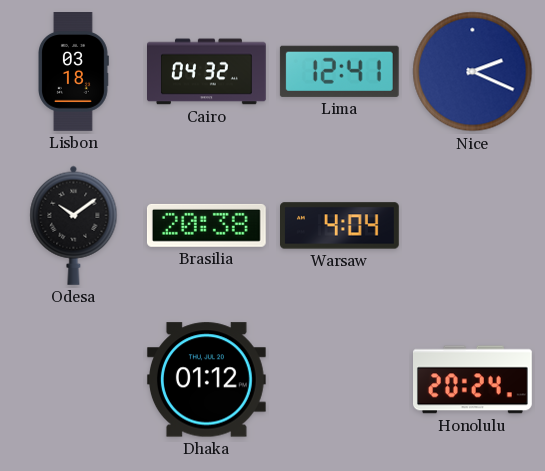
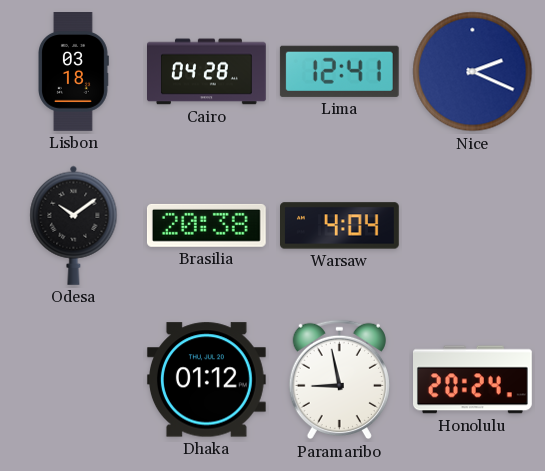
Cairo: 04:32 -> 04:28 (207, 72)
Paramaribo: none -> 8:58 (339, 380)
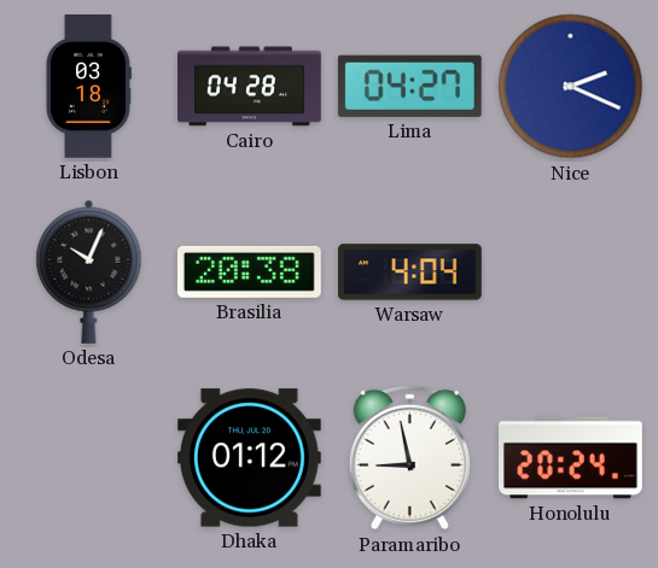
Lima: 12:41 -> 04:27 (409, 86)
Odesa: 10:09 -> 10:04 (89, 271)
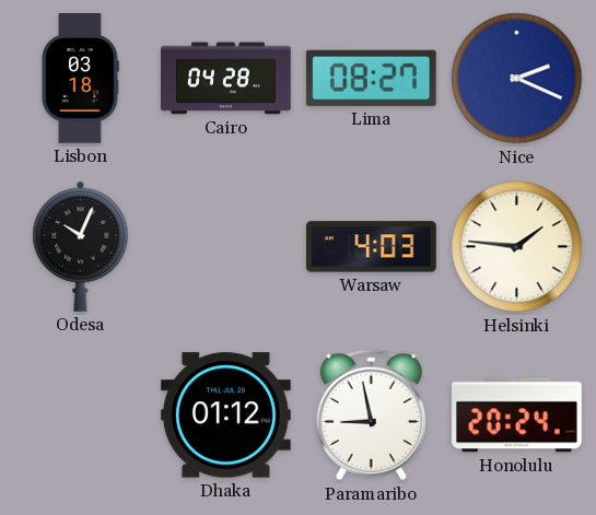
Lima: 04:27 -> 08:27 (371, 78)
Brasilia: 20:38 -> none (249, 271)
Warsaw: 4:04 -> 4:03 (372, 247)
Helsinki: none -> 1:46 (517, 247)
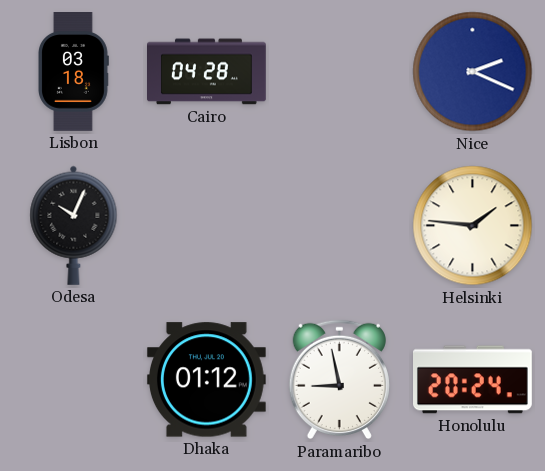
Lima: 08:27 -> none (371, 78)
Warsaw: 4:03 -> none (372, 247)
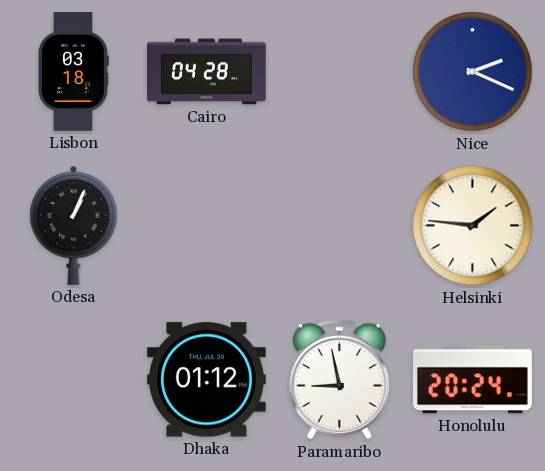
Odesa: 10:04 -> 1:04 (74, 225)
